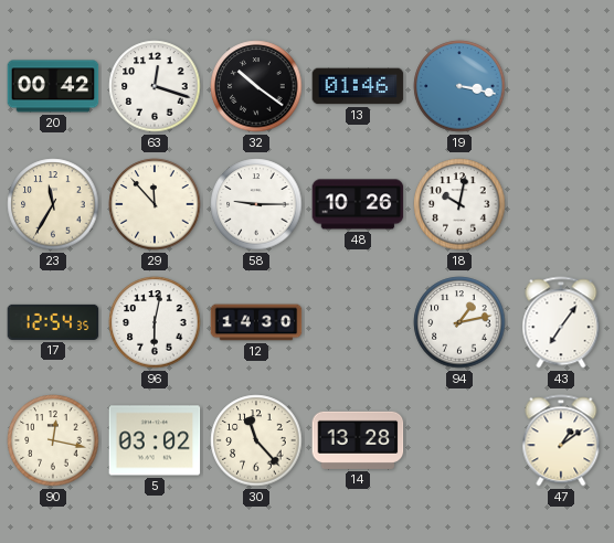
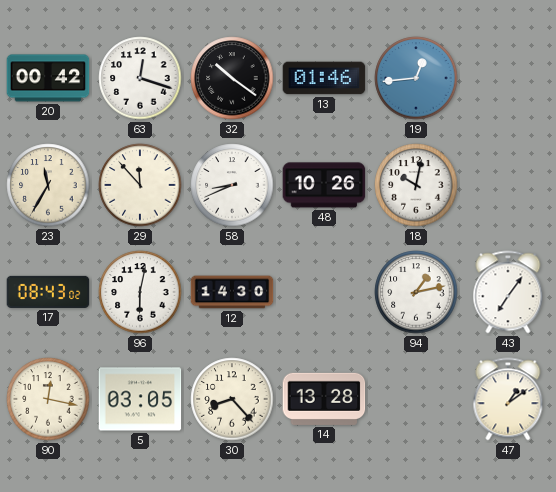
19: 3:17 -> 12:44 (416, 78)
58: 9:15 -> 8:41 (232, 185)
17: 12:54 -> 08:43 (48, 292)
5: 03:02 -> 03:05 (140, 399)
30: 11:23 -> 8:23 (232, 399)
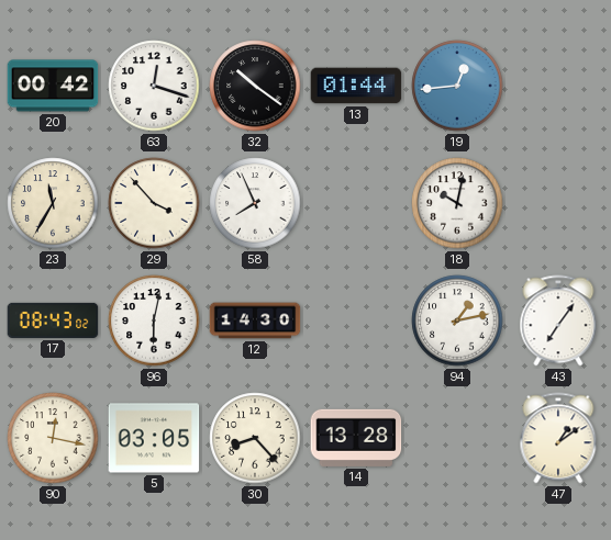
13: 01:46 -> 01:44 (356, 86)
29: 11:53 -> 3:53 (154, 203)
58: 8:41 -> 7:56 (255, 203)
48: 10:26 -> none (324, 185)
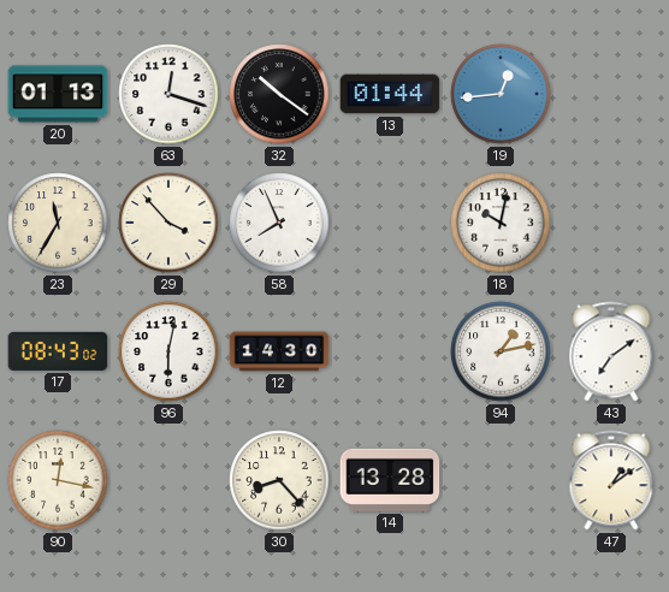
20: 00:42 -> 01:13 (58, 94)
43: 7:06 -> 7:09 (611, 351)
5: 03:05 -> none (154, 438)
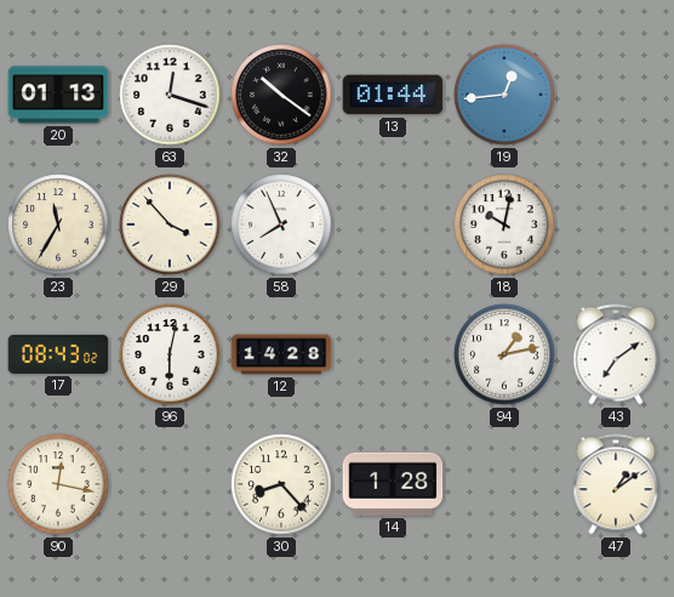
12: 14:30 -> 14:28 (281, 354)
14: 13:28 -> 1:28 (393, 484)
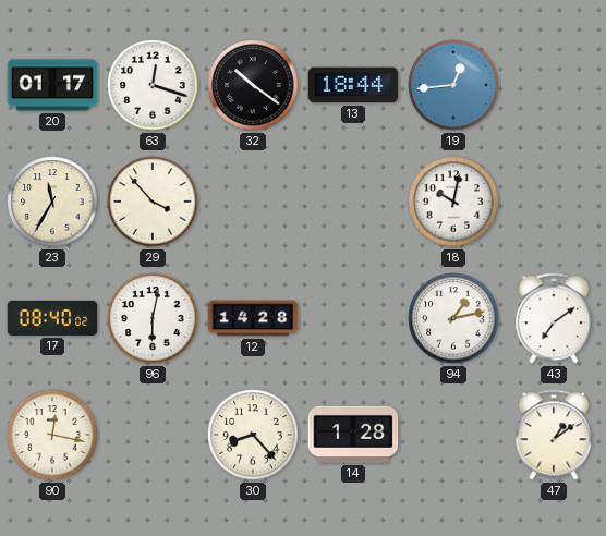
20: 01:13 -> 01:17 (52, 85)
13: 01:44 -> 18:44 (353, 85)
58: 7:56 -> none (281, 224)
17: 08:43 -> 08:40 (52, 318)
